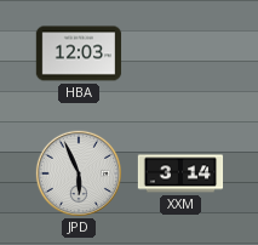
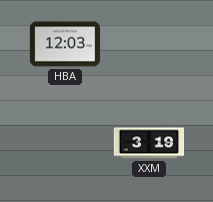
JPD: 5:56 -> none (78, 172)
XXM: 3:14 -> 3:19 (149, 143)
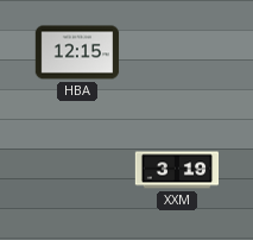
HBA: 12:03 -> 12:15 (77, 52)
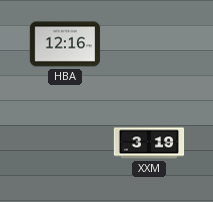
HBA: 12:15 -> 12:16 (65, 44)
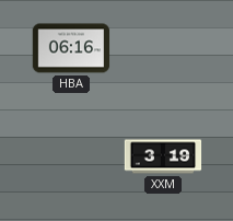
HBA: 12:16 -> 06:16 (71, 48)
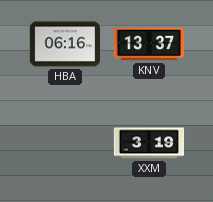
KNV: none -> 13:37 (149, 44)
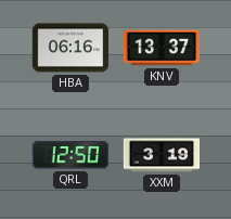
QRL: none -> 12:50 (70, 155)
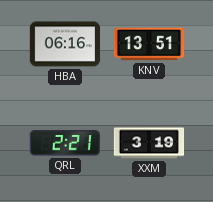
KNV: 13:37 -> 13:51 (149, 44)
QRL: 12:50 -> 2:21 (65, 143)
